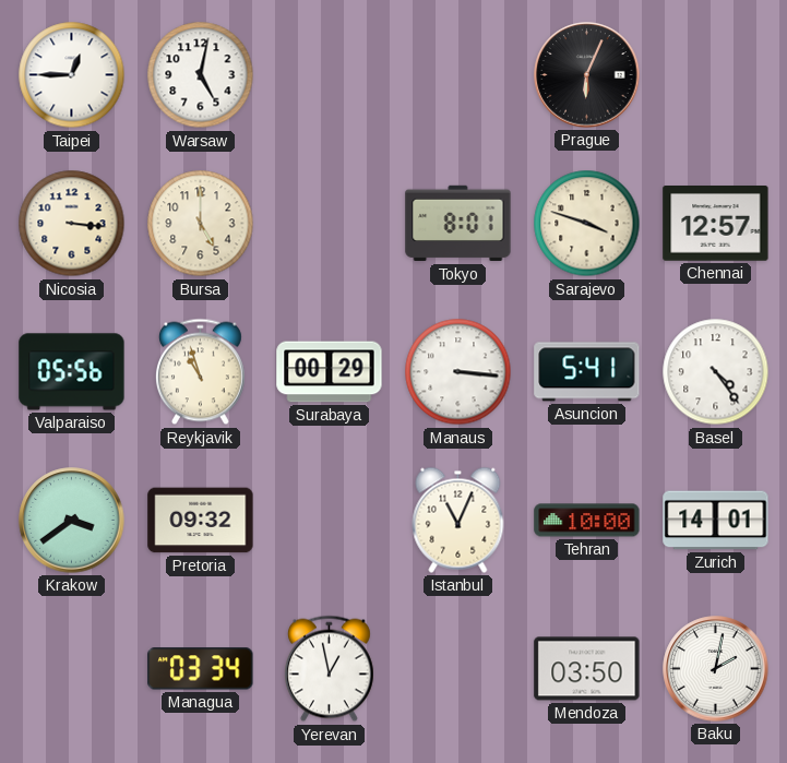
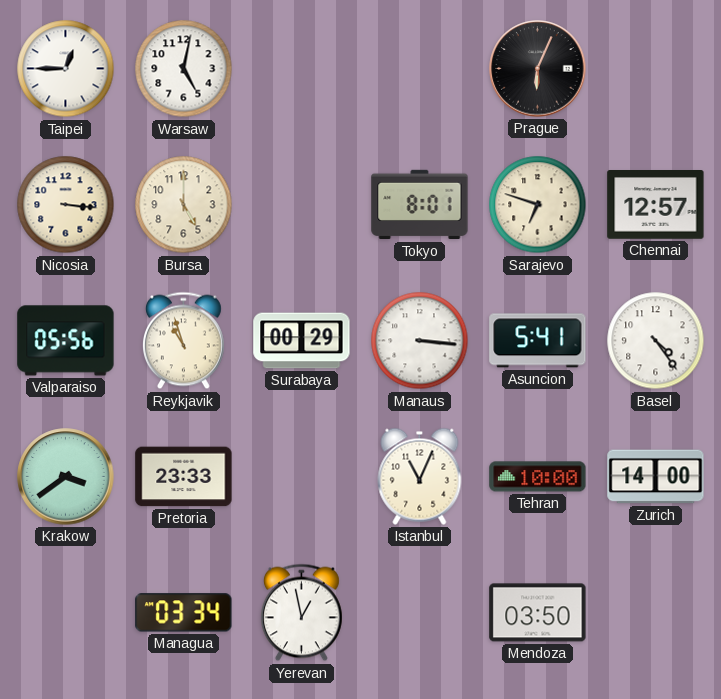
Sarajevo: 3:48 -> 6:48 (538, 205)
Pretoria: 09:32 -> 23:33 (184, 477)
Zurich: 14:01 -> 14:00 (656, 477)
Baku: 2:02 -> none (716, 669)
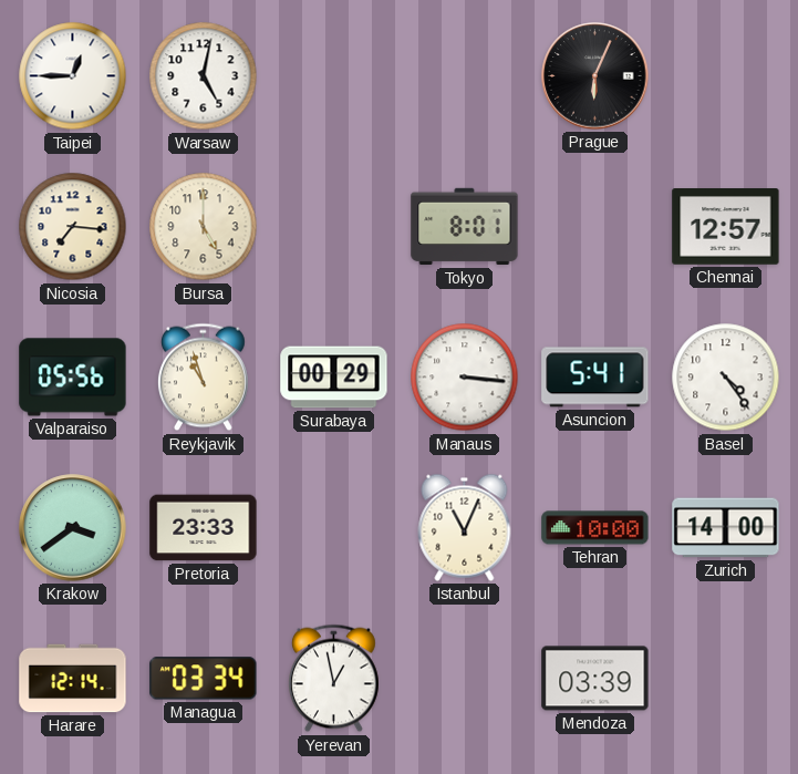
Nicosia: 3:16 -> 7:16 (73, 227)
Sarajevo: 6:48 -> none (538, 205)
Harare: none -> 12:14 (73, 679)
Mendoza: 03:50 -> 03:39 (595, 679)
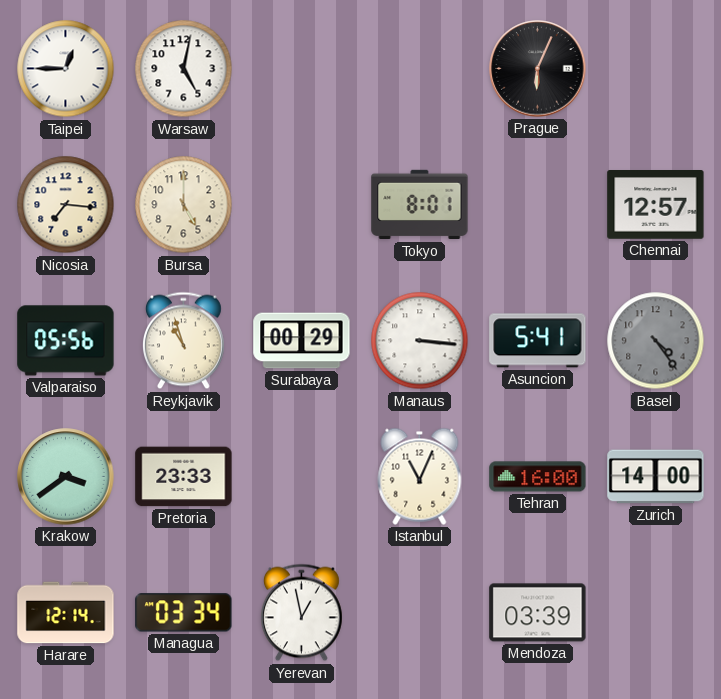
Basel dial: white -> grey (656, 341)
Tehran: 10:00 -> 16:00 (538, 477)
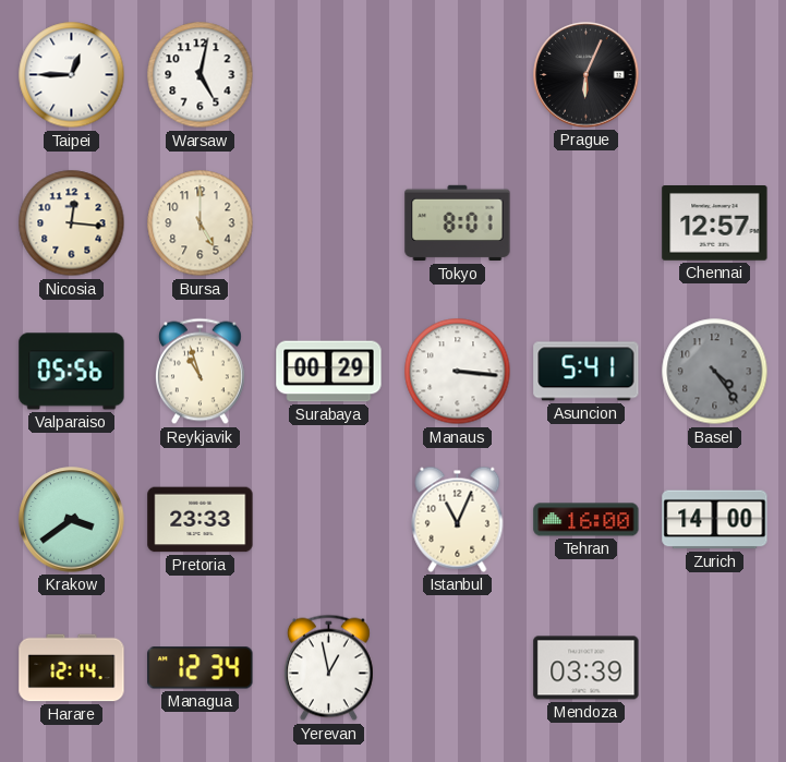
Nicosia: 7:16 -> 12:16 (72, 223)
Managua: 03:34 -> 12:34 (201, 668)
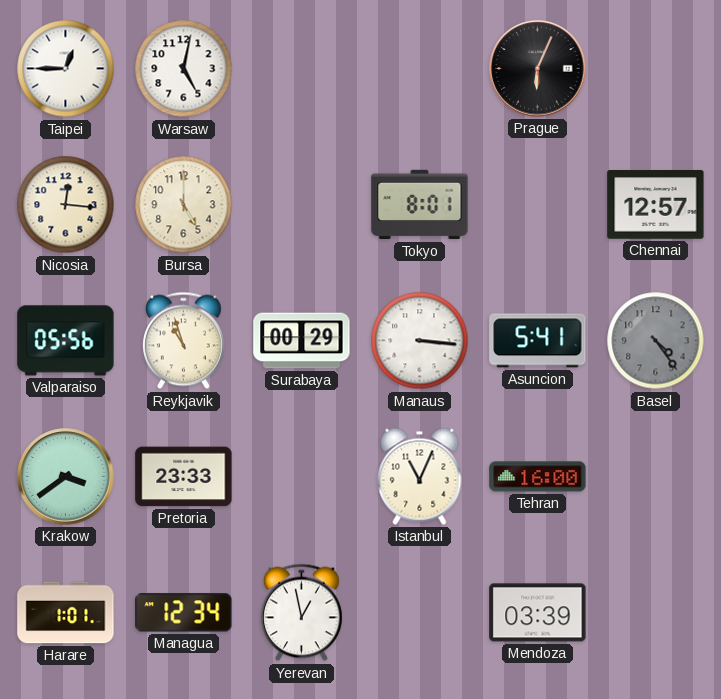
Zurich: 14:00 -> none (715, 520)
Harare: 12:14 -> 1:01 (66, 613)
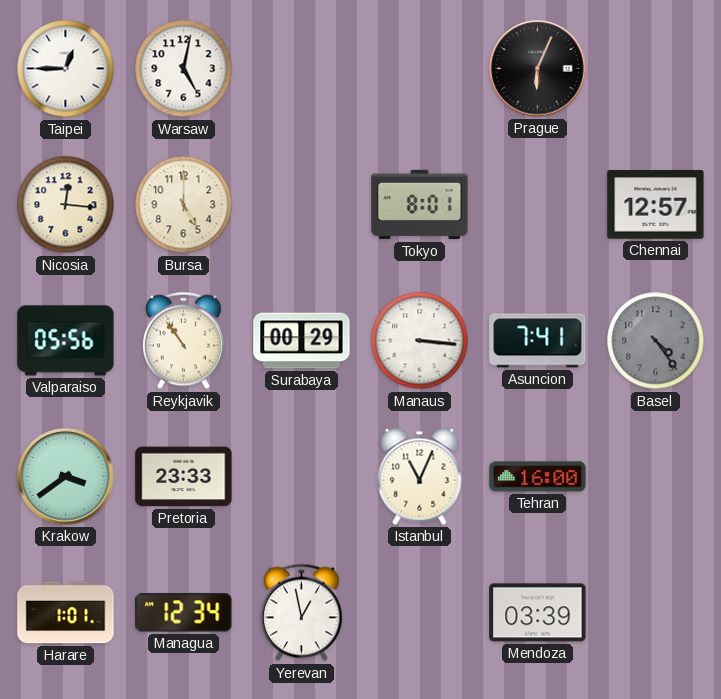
Reykjavik: 10:57 -> 10:54 (183, 341)
Asuncion: 5:41 -> 7:41 (538, 341)
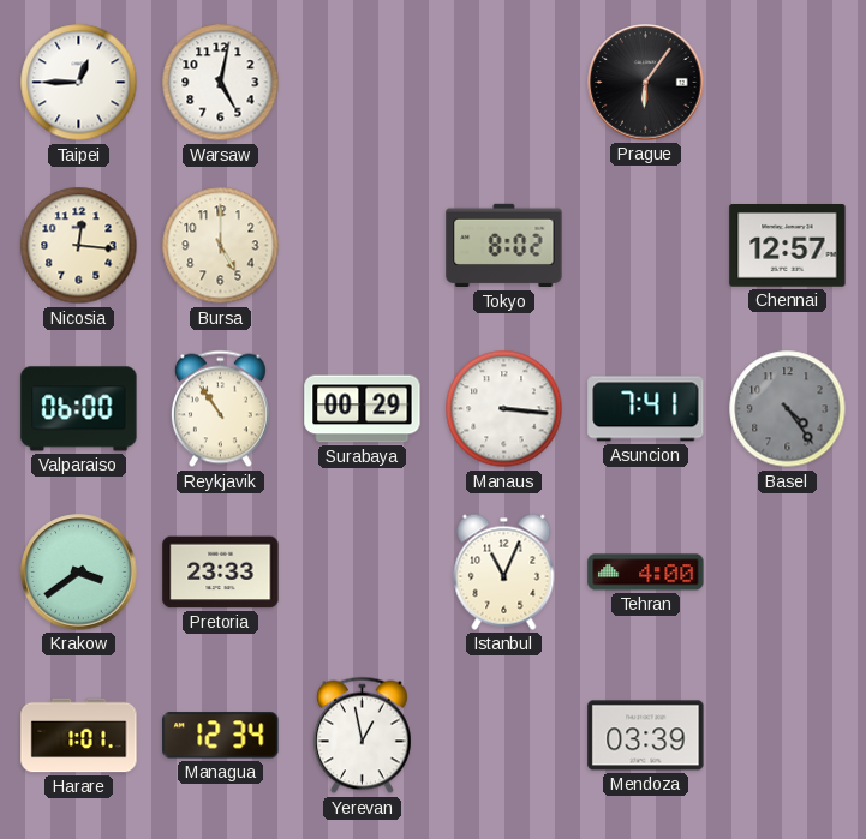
Prague: 6:04 -> 6:06 (646, 83)
Tokyo: 8:01 -> 8:02 (504, 246)
Valparaiso: 05:56 -> 06:00 (79, 409)
Tehran: 16:00 -> 4:00 (646, 573)
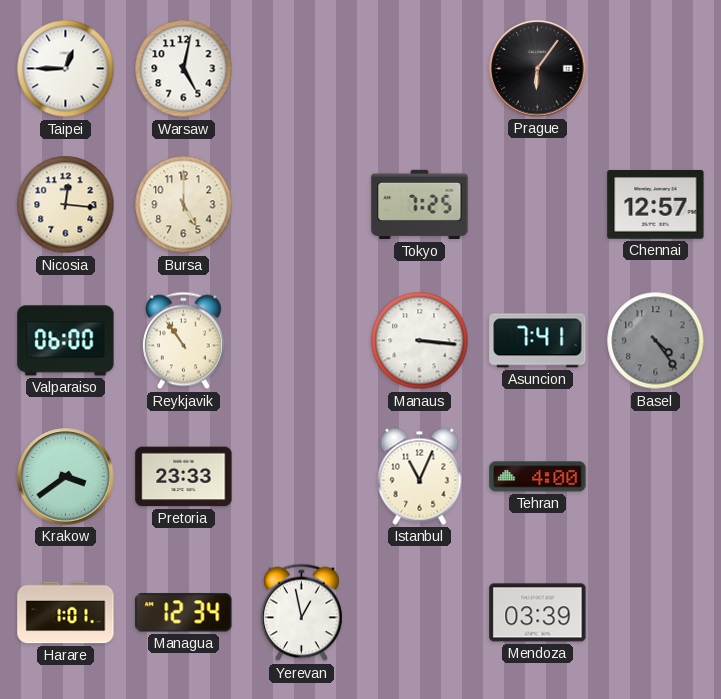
Tokyo: 8:02 -> 7:25 (420, 205)
Surabaya: 00:29 -> none (363, 409)
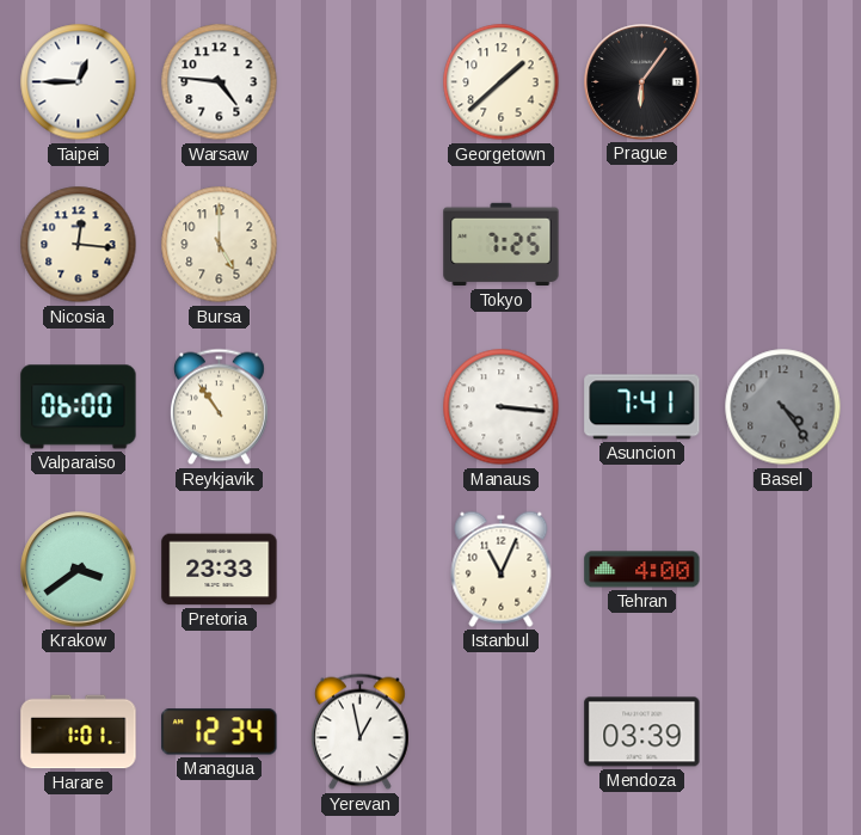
Warsaw: 5:02 -> 4:46 (220, 82)
Georgetown: none -> 1:38 (502, 82)
Chennai: 12:57 -> none (656, 205)
